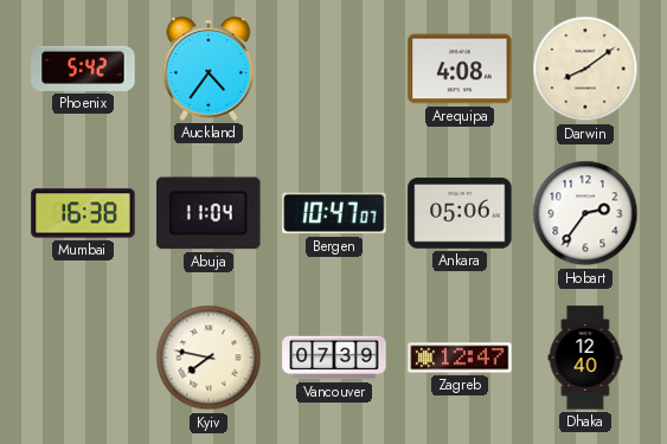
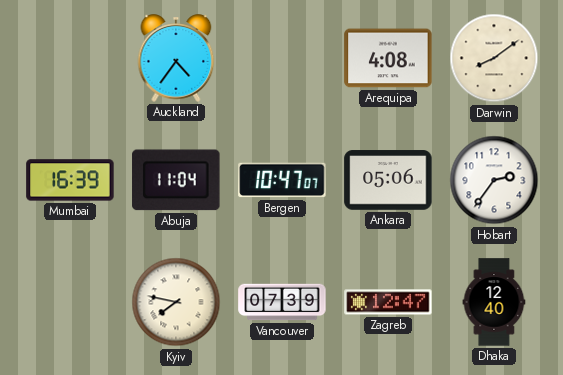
Phoenix: 5:42 -> none (83, 69)
Mumbai: 16:38 -> 16:39 (70, 180)
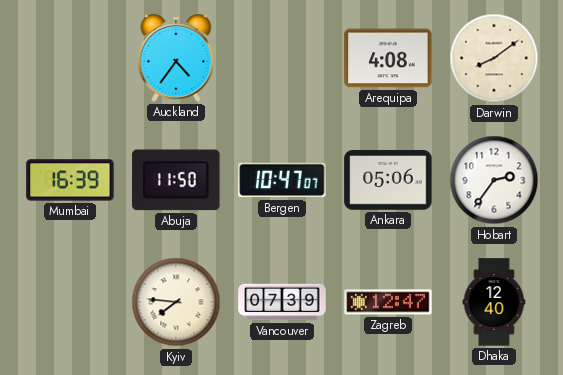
Abuja: 11:04 -> 11:50 (176, 180)
Kyiv: 7:47 -> 7:46 (176, 302)
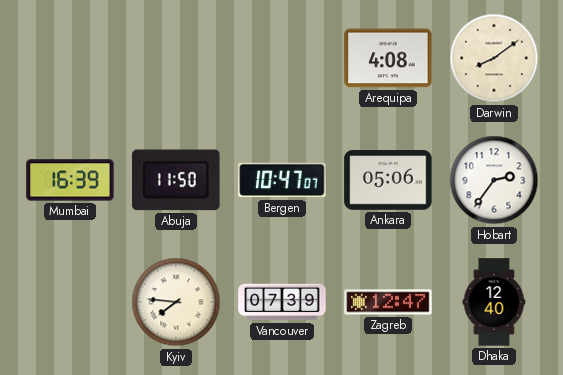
Auckland: 4:36 -> none (176, 58)
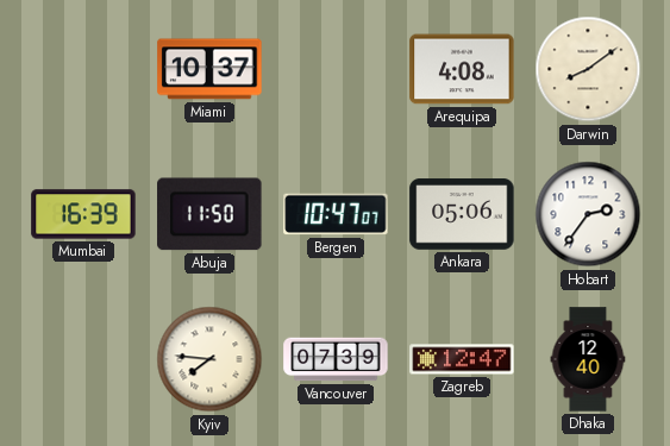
Miami: none -> 10:37 (209, 69)
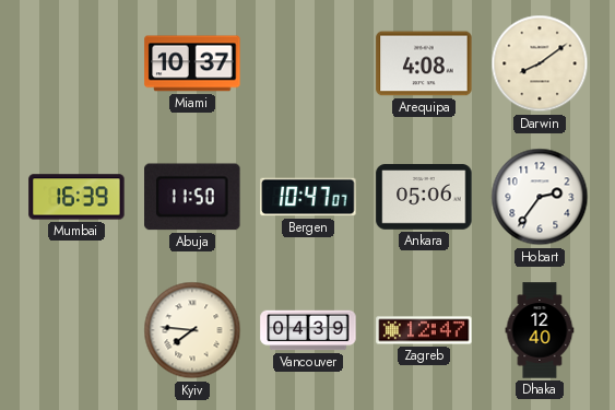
Vancouver: 07:39 -> 04:39 (308, 330)
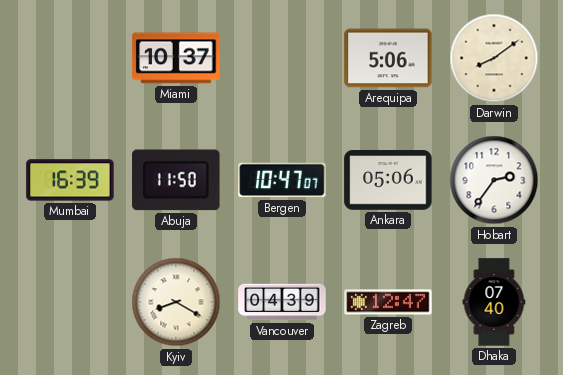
Arequipa: 4:08 -> 5:06 (388, 58)
Kyiv: 7:46 -> 8:20 (176, 302)
Dhaka: 12:40 -> 07:40 (494, 302)
